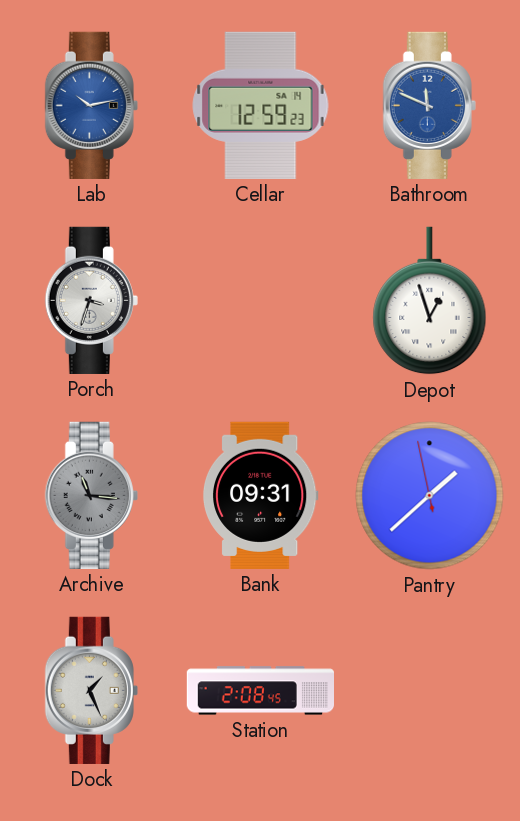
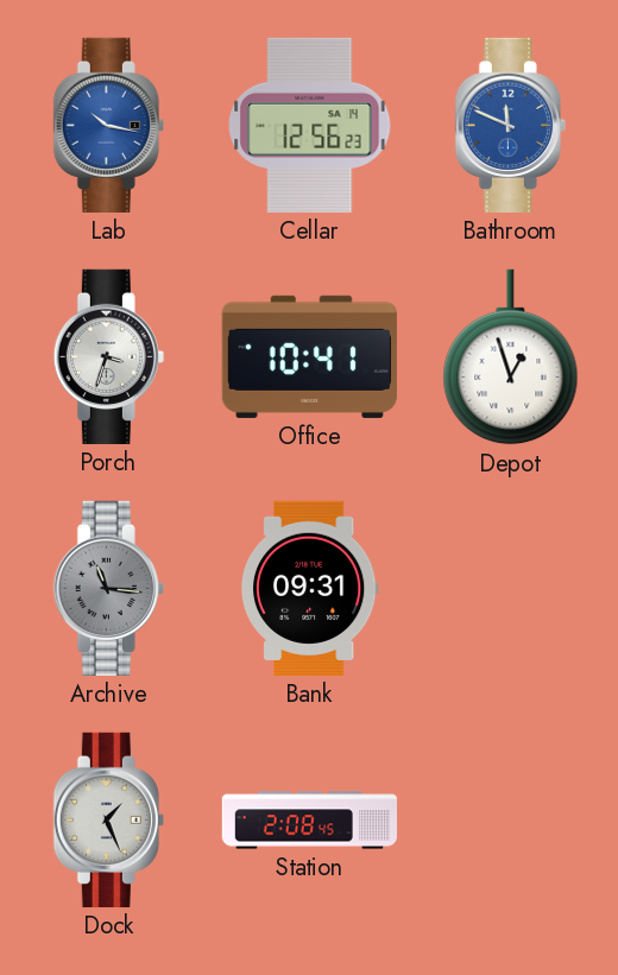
Lab: 10:13 -> 10:17 (108, 125)
Cellar: 12:59 -> 12:56 (310, 125)
Office: none -> 10:41 (309, 356)
Pantry: 1:37 -> none (430, 496)
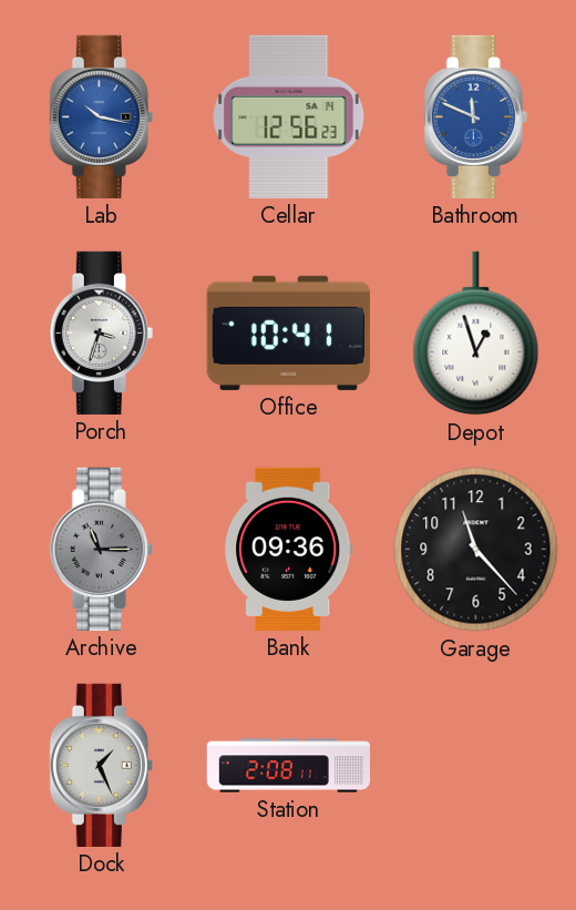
Archive: 11:16 -> 11:15 (101, 549)
Bank: 09:31 -> 09:36 (288, 549)
Garage: none -> 11:23 (476, 550)
Station: 2:08:45 -> 2:08:11 (288, 766)
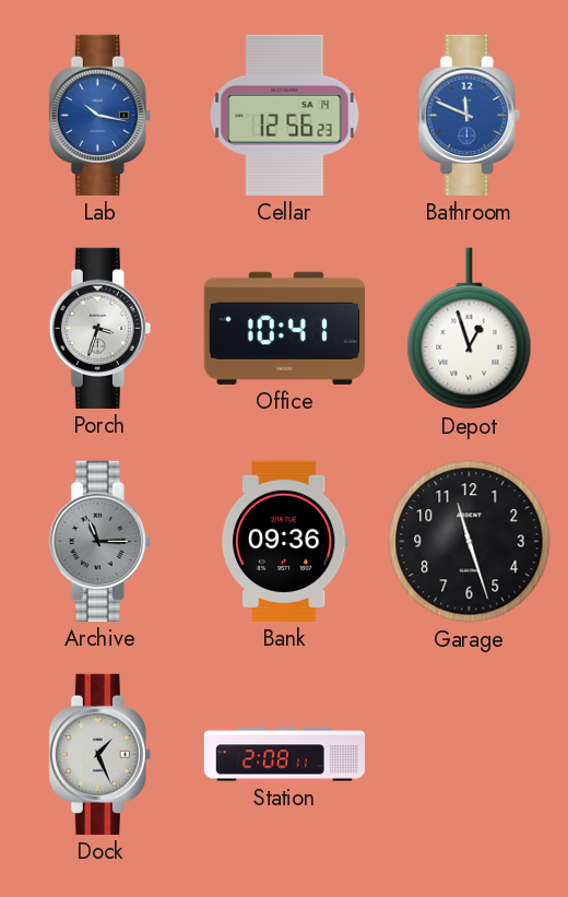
Garage: 11:23 -> 11:27 (470, 542)
